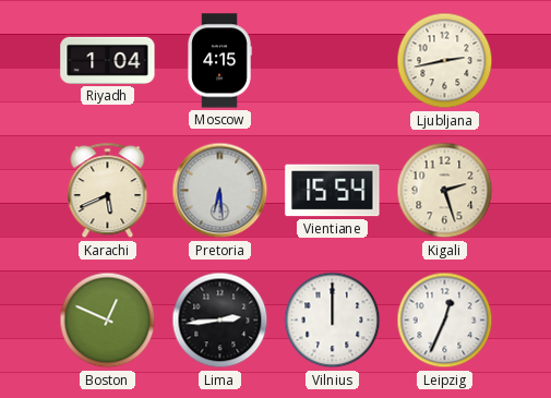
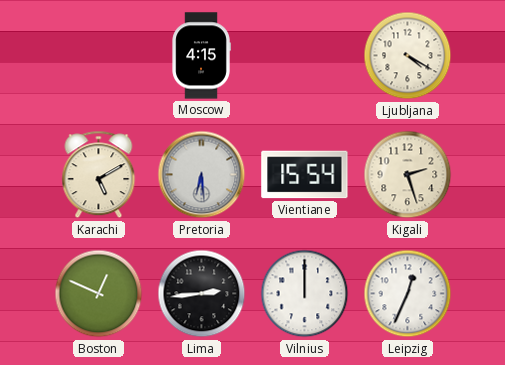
Riyadh: 1:04 -> none (108, 60)
Ljubljana: 2:43 -> 4:20 (408, 56)
Karachi: 5:41 -> 5:10 (99, 175)
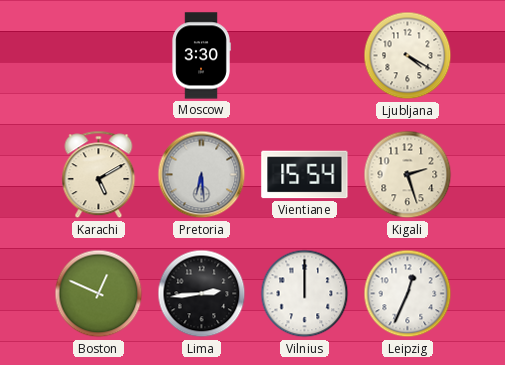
Moscow: 4:15 -> 3:30 (201, 56)
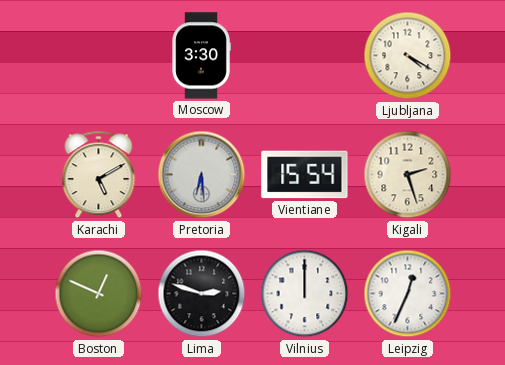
Lima: 2:44 -> 2:48 (202, 294)
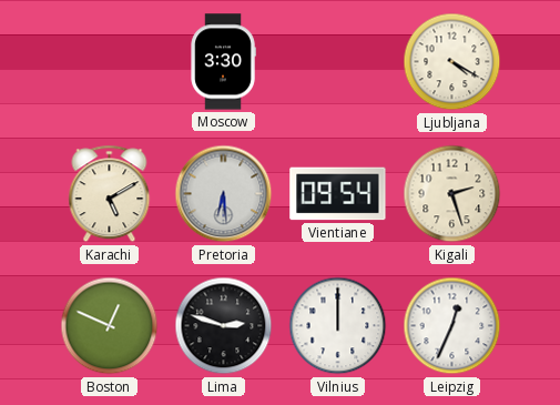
Vientiane: 15:54 -> 09:54 (338, 194)
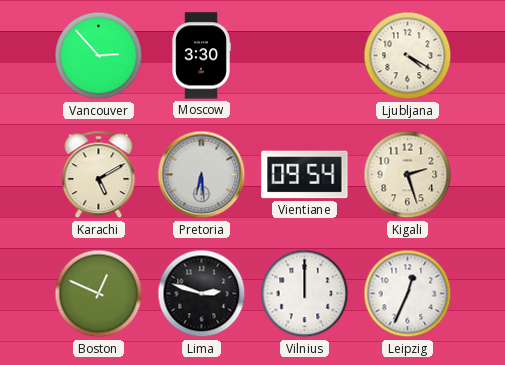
Vancouver: none -> 2:53 (99, 56)
